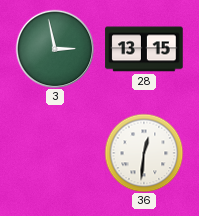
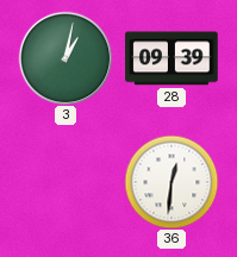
3: 2:58 -> 1:02 (66, 58)
28: 13:15 -> 09:39 (171, 58)
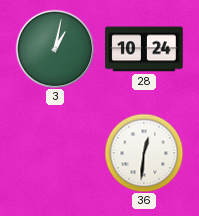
28: 09:39 -> 10:24 (144, 49)
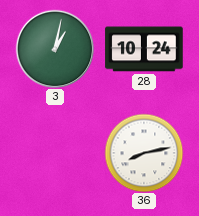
36: 12:31 -> 8:13 (144, 153)
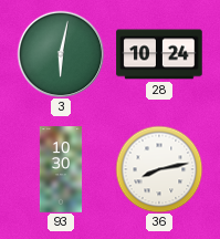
3: 1:02 -> 6:02 (61, 54)
93: none -> 10:30 (61, 169)
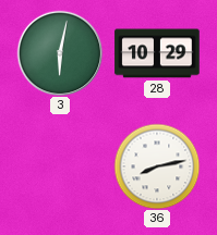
28: 10:24 -> 10:29 (157, 53)
93: 10:30 -> none (61, 169)
